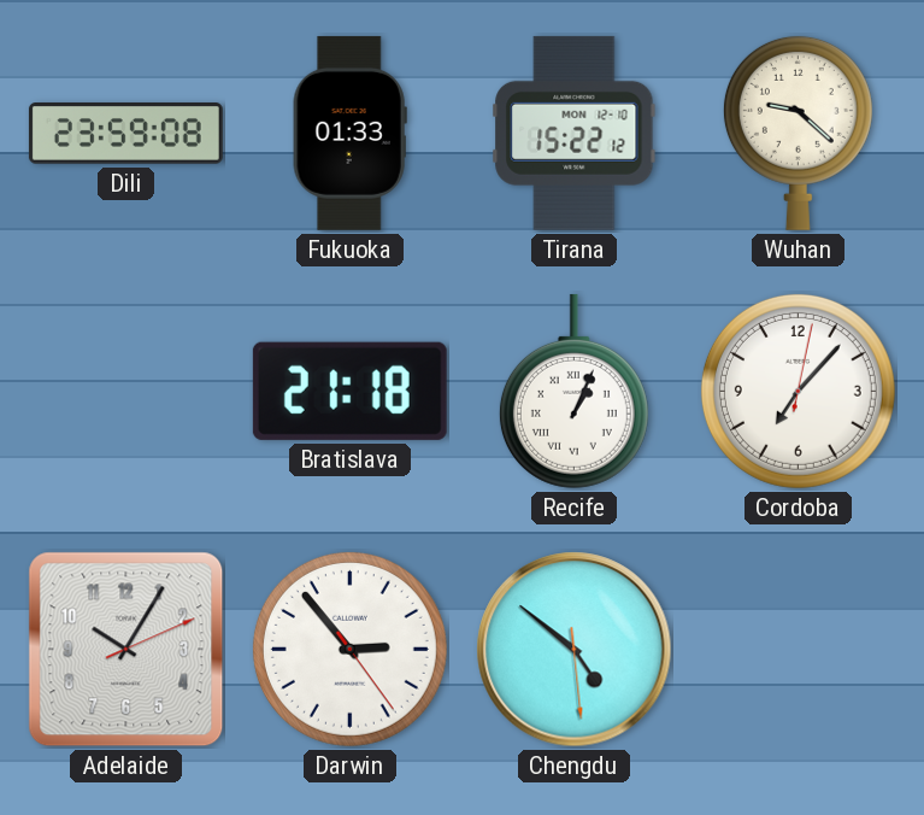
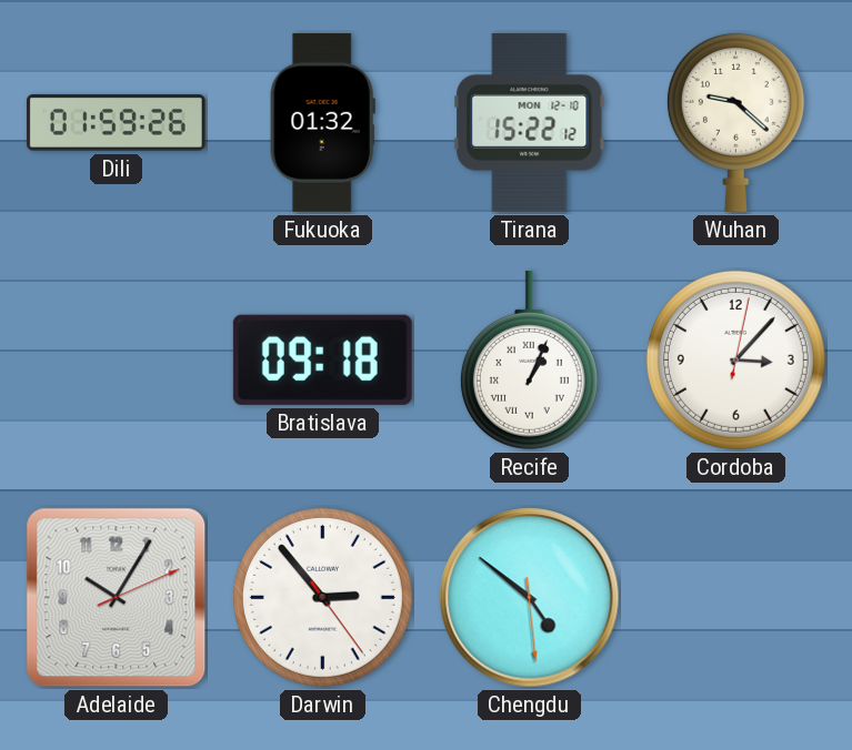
Dili: 23:59 -> 01:59 (116, 123)
Fukuoka: 01:33 -> 01:32 (322, 122)
Bratislava: 21:18 -> 09:18 (322, 359)
Cordoba: 7:07 -> 3:07 (735, 359)
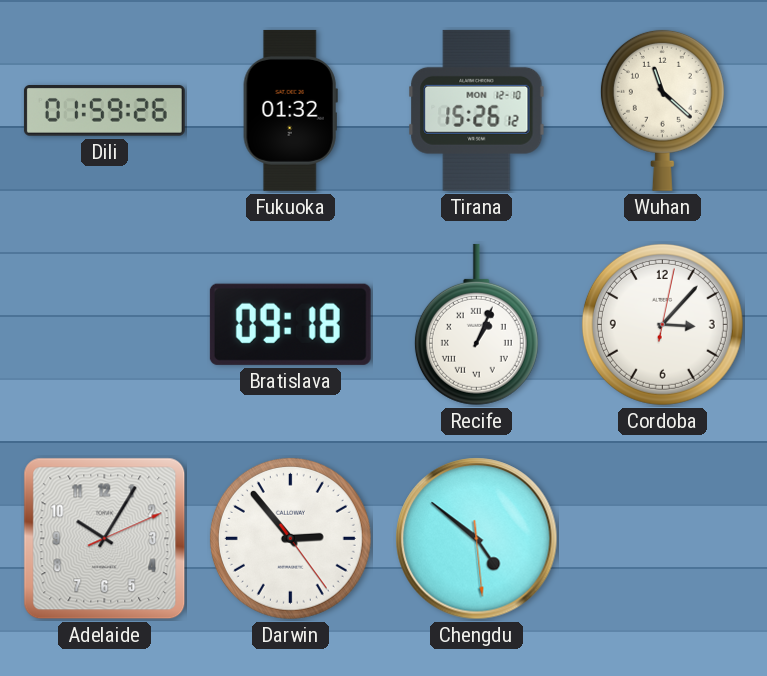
Tirana: 15:22 -> 15:26 (477, 110)
Wuhan: 9:22 -> 11:22 (662, 110)
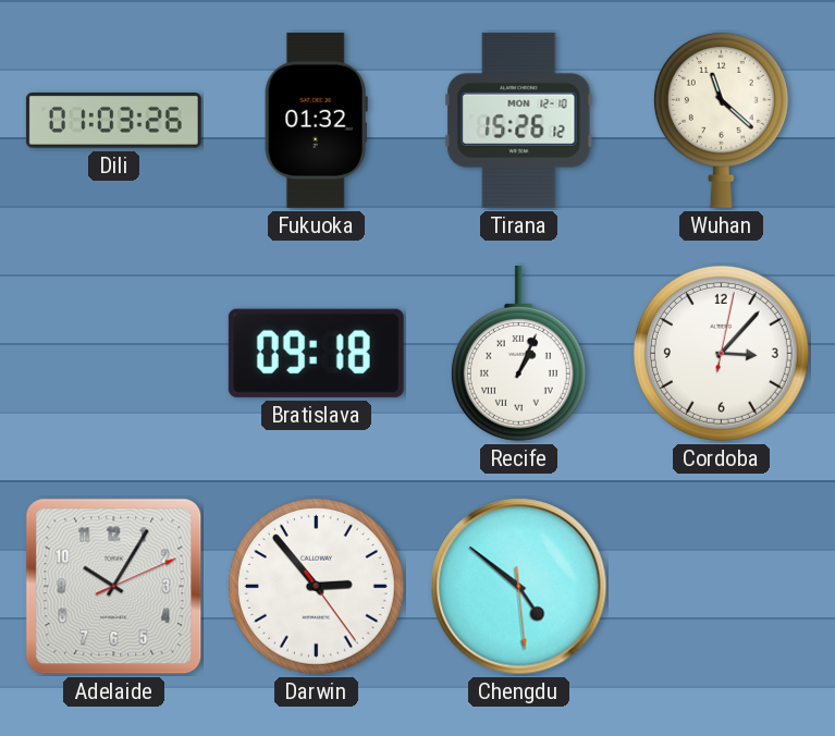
Dili: 01:59 -> 01:03 (113, 121)
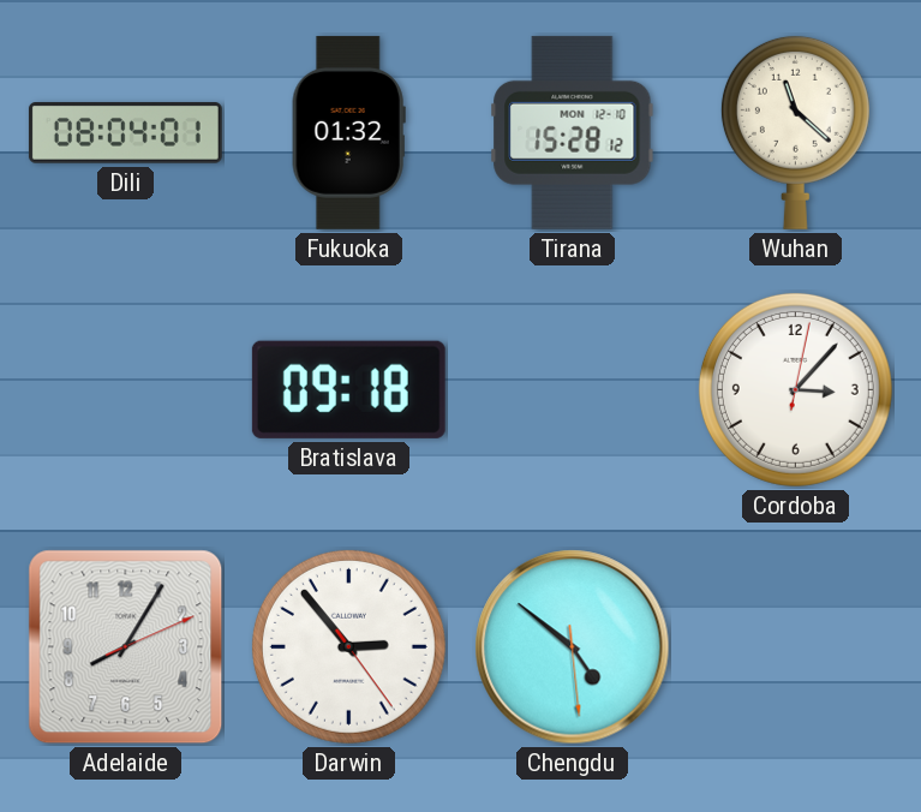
Dili: 01:03 -> 08:04 (125, 133)
Tirana: 15:26 -> 15:28 (573, 132)
Recife: 1:04 -> none (518, 353)
Adelaide: 10:05 -> 8:05 (126, 647)
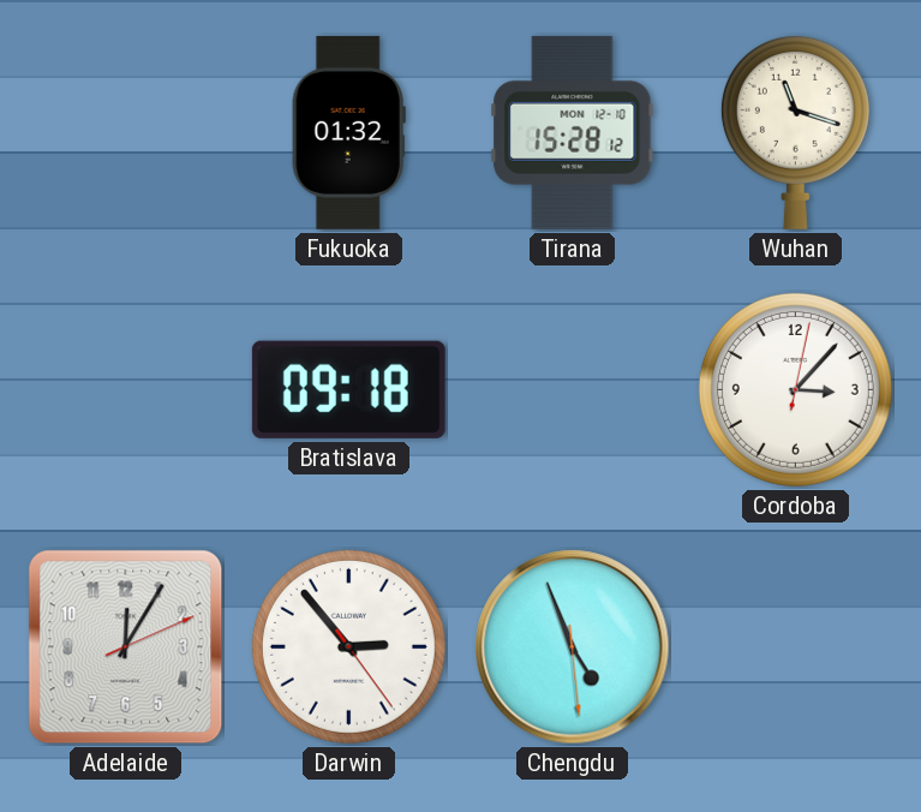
Dili: 08:04 -> none (125, 133)
Wuhan: 11:22 -> 11:18 (795, 132)
Adelaide: 8:05 -> 12:05 (126, 647)
Chengdu: 4:51 -> 4:56 (573, 647)
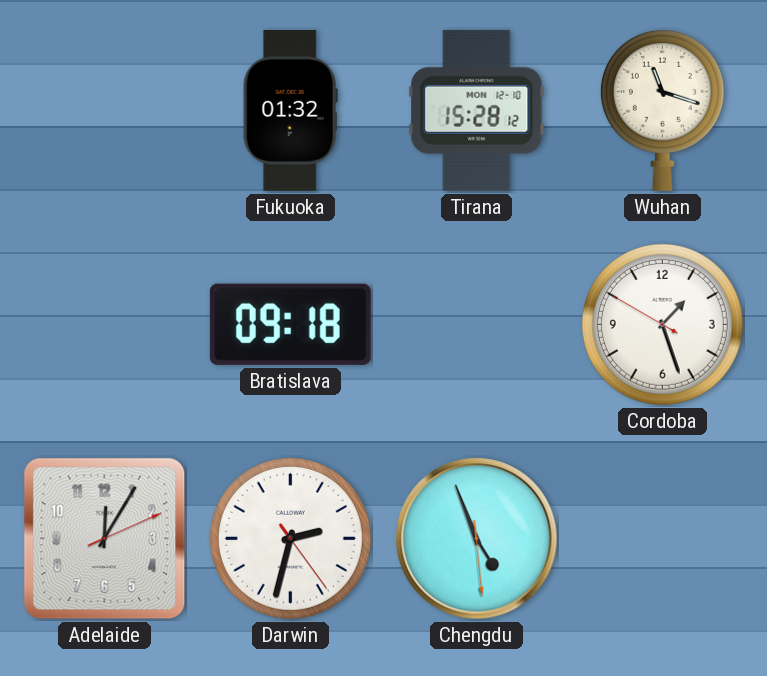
Cordoba: 3:07 -> 1:26 (662, 324)
Darwin: 2:53 -> 2:32 (290, 538)
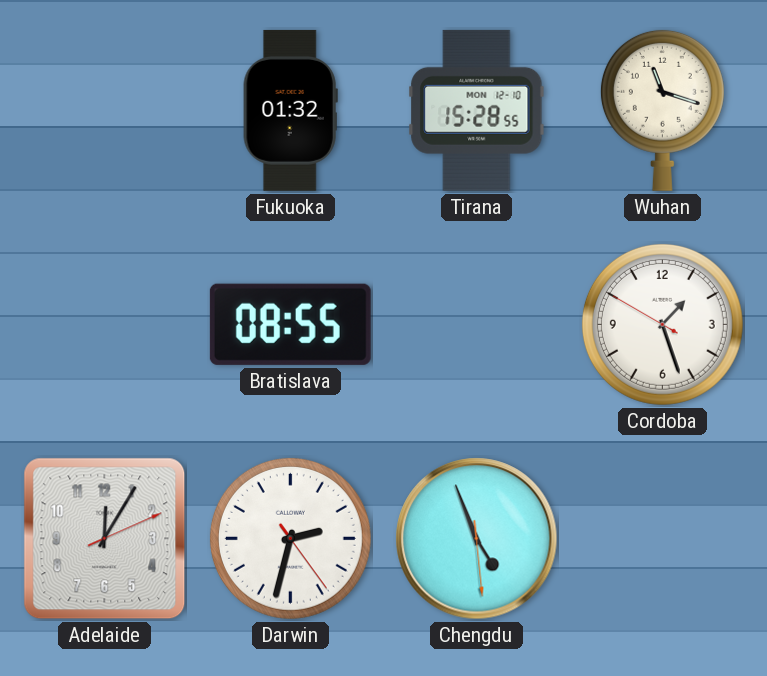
Tirana: 15:28:12 -> 15:28:55 (477, 110)
Bratislava: 09:18 -> 08:55 (290, 324)
